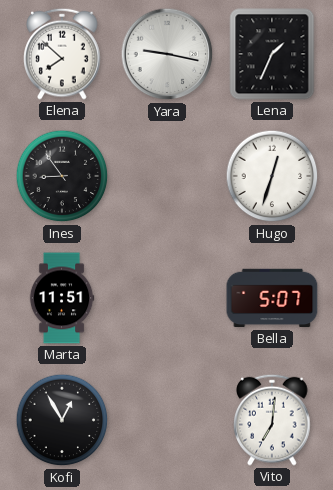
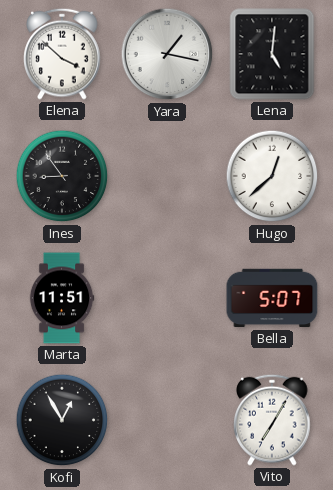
Elena: 7:52 -> 3:52 (62, 54)
Yara: 9:17 -> 1:17 (167, 54)
Lena: 1:34 -> 5:01 (272, 54)
Hugo: 12:33 -> 12:38 (272, 176)
Vito: 7:01 -> 7:05 (272, 420)
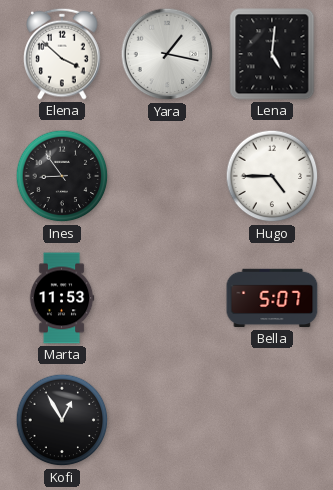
Hugo: 12:38 -> 4:45 (272, 176)
Marta: 11:51 -> 11:53 (62, 298)
Vito: 7:05 -> none (272, 420)
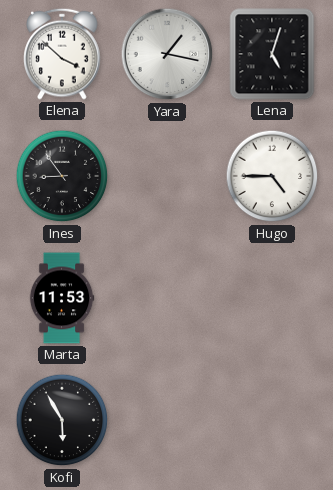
Lena: 5:01 -> 5:03 (272, 54)
Bella: 5:07 -> none (272, 298)
Kofi: 12:55 -> 5:55 (62, 420)
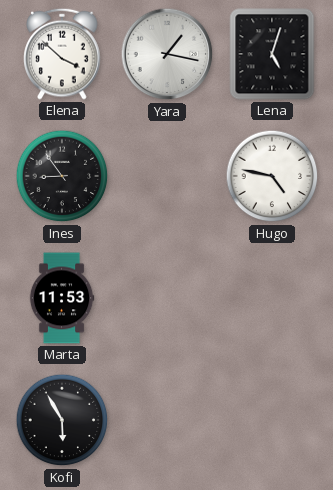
Hugo: 4:45 -> 4:47 (272, 176)
